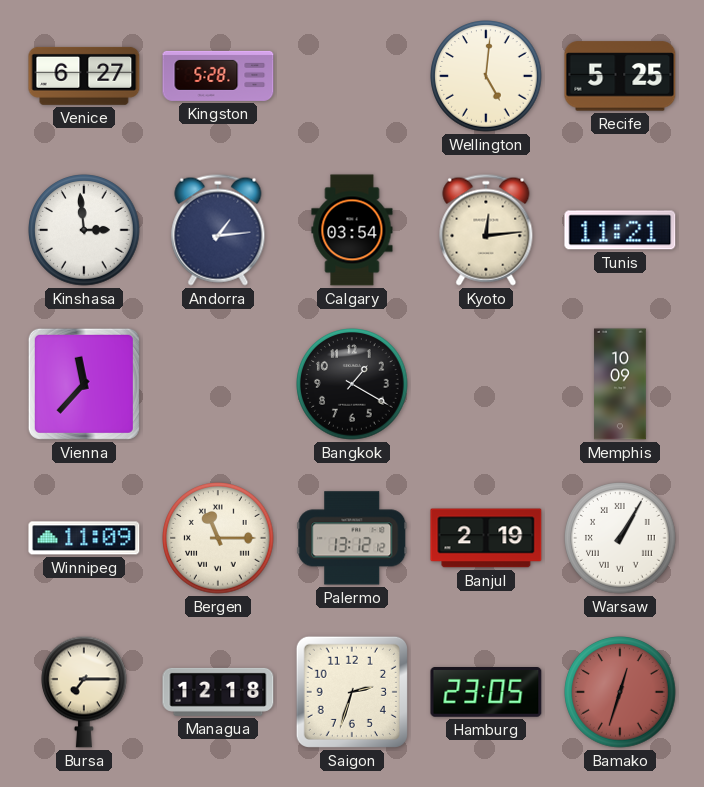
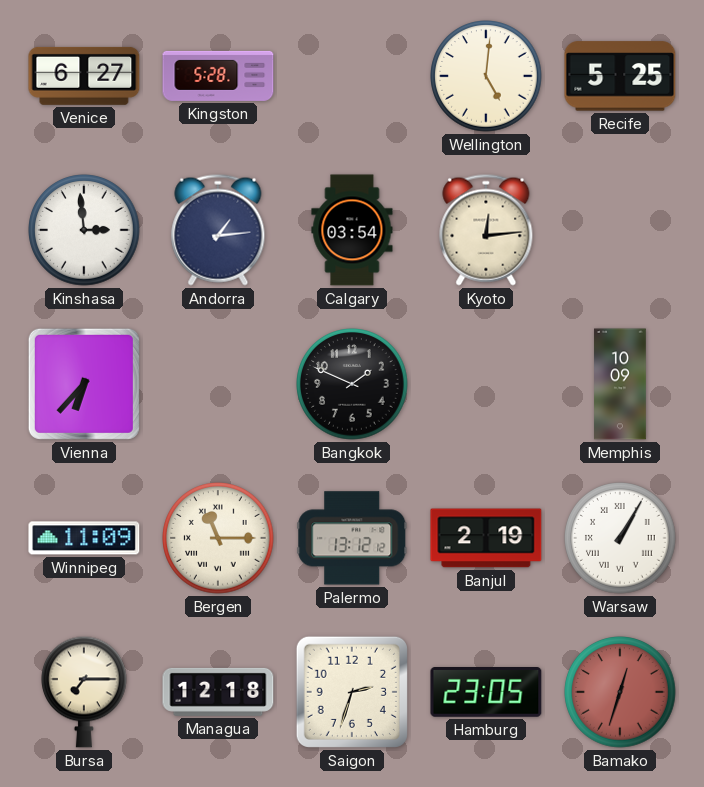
Tunis: 11:21 -> none (620, 230)
Vienna: 11:37 -> 6:37 (84, 384)
Bangkok: 1:20 -> 1:49 (352, 384)
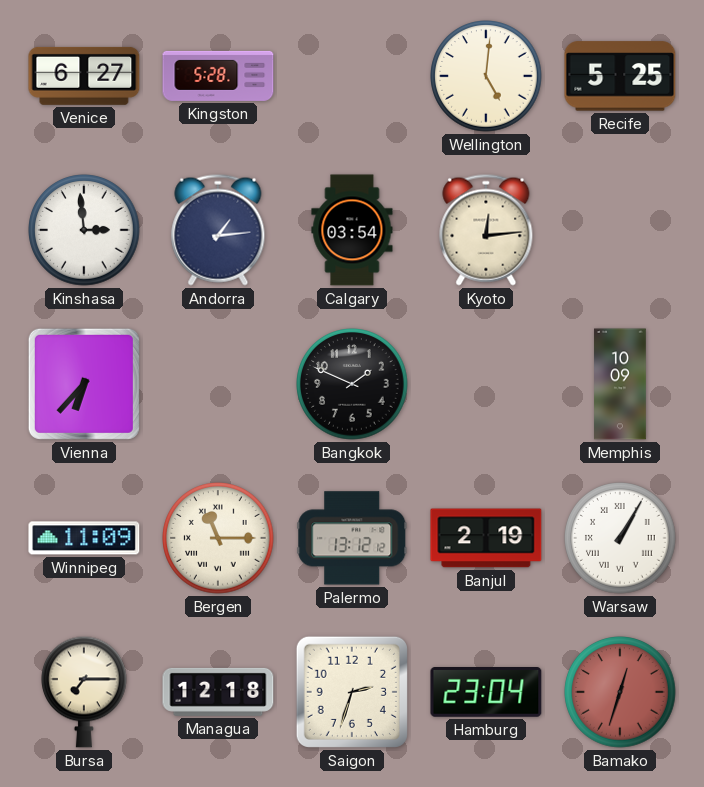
Hamburg: 23:05 -> 23:04 (486, 692)
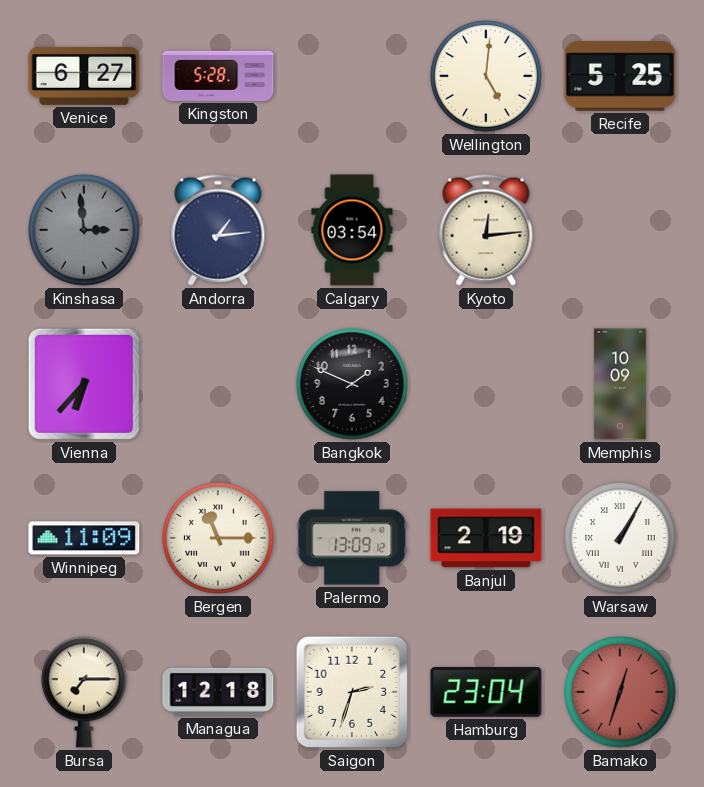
Kinshasa dial: white -> grey (84, 230)
Palermo: 13:12 -> 13:09 (352, 538)
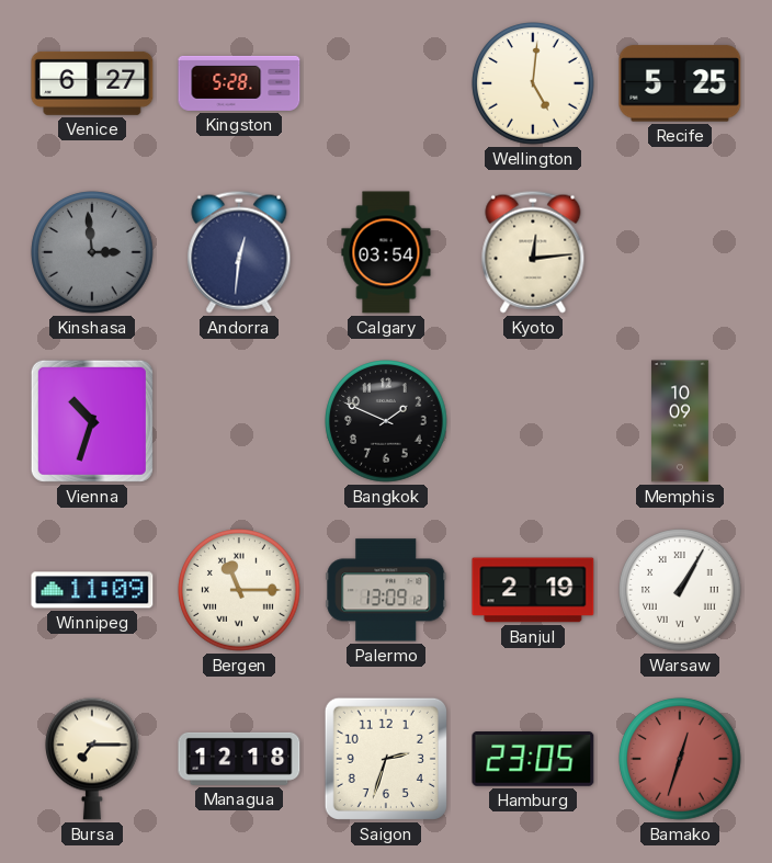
Andorra: 1:14 -> 12:31 (239, 252)
Vienna: 6:37 -> 10:33 (92, 421)
Hamburg: 23:04 -> 23:05 (533, 759)
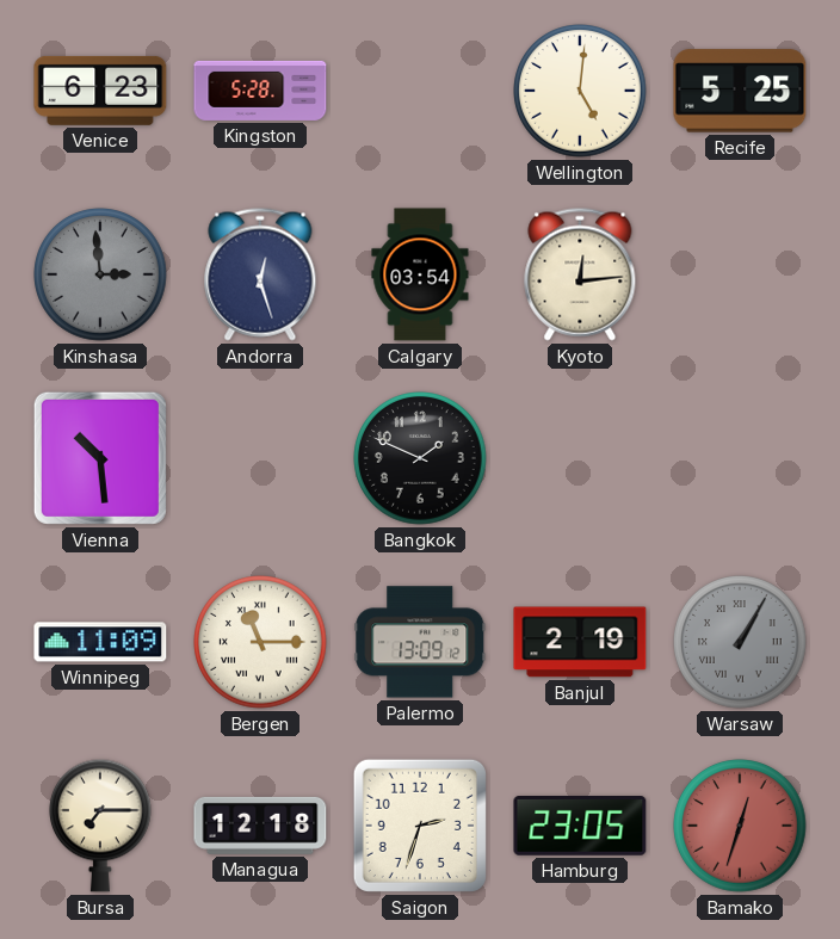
Venice: 6:27 -> 6:23 (100, 91)
Andorra: 12:31 -> 12:27 (260, 274)
Vienna: 10:33 -> 10:29 (100, 458)
Memphis: 10:09 -> none (680, 421)
Warsaw dial: white -> grey (740, 642)
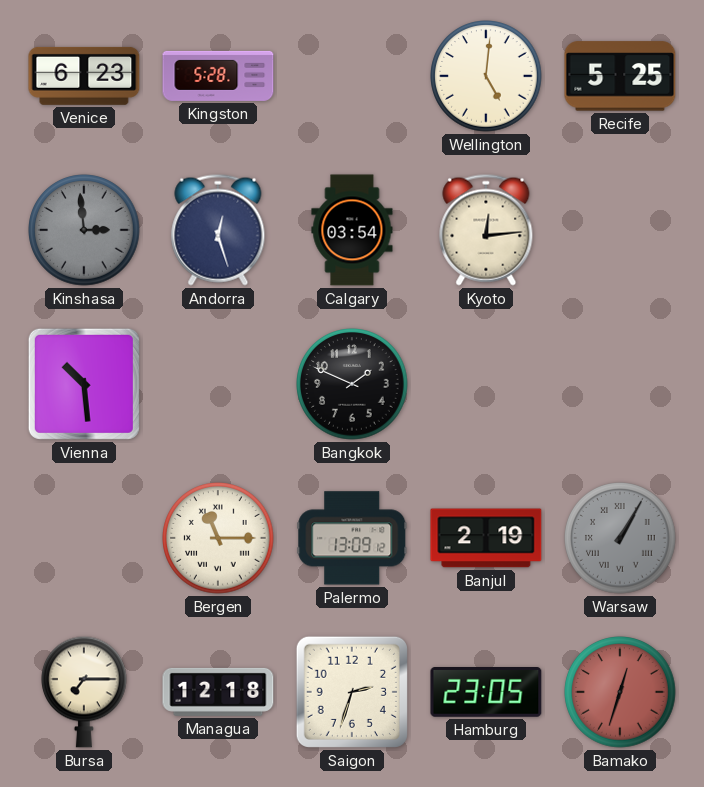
Winnipeg: 11:09 -> none (100, 642)
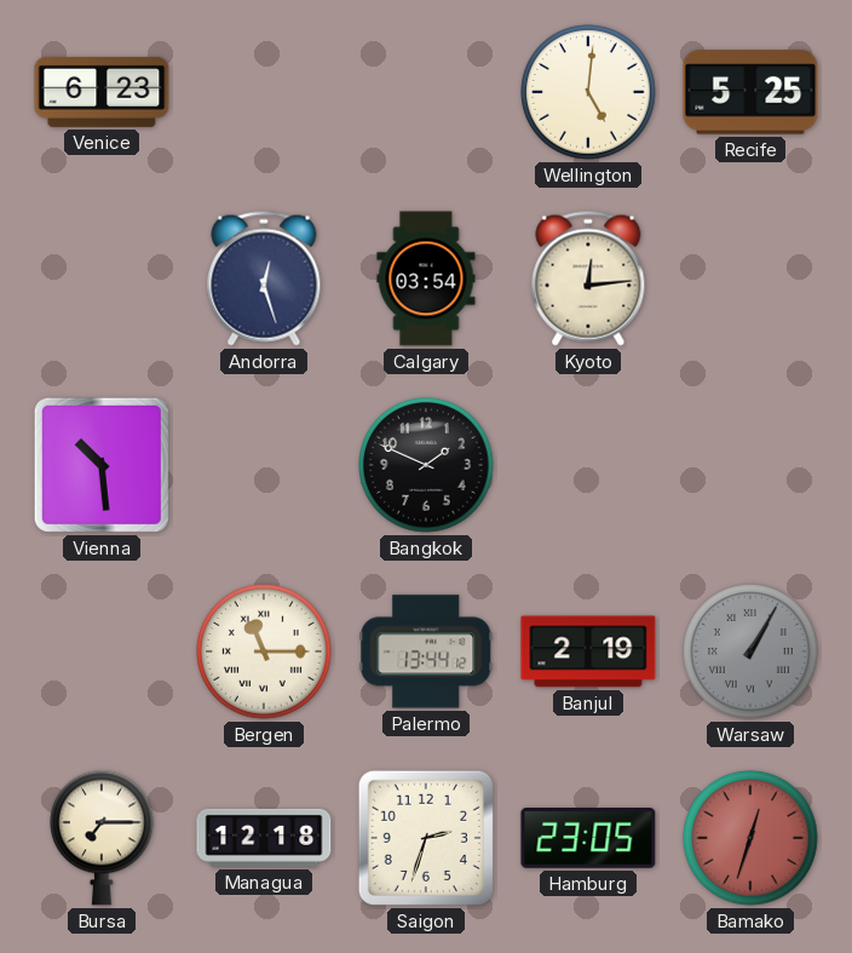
Kingston: 5:28 -> none (218, 76)
Kinshasa: 2:59 -> none (84, 230)
Palermo: 13:09 -> 13:44 (426, 651)
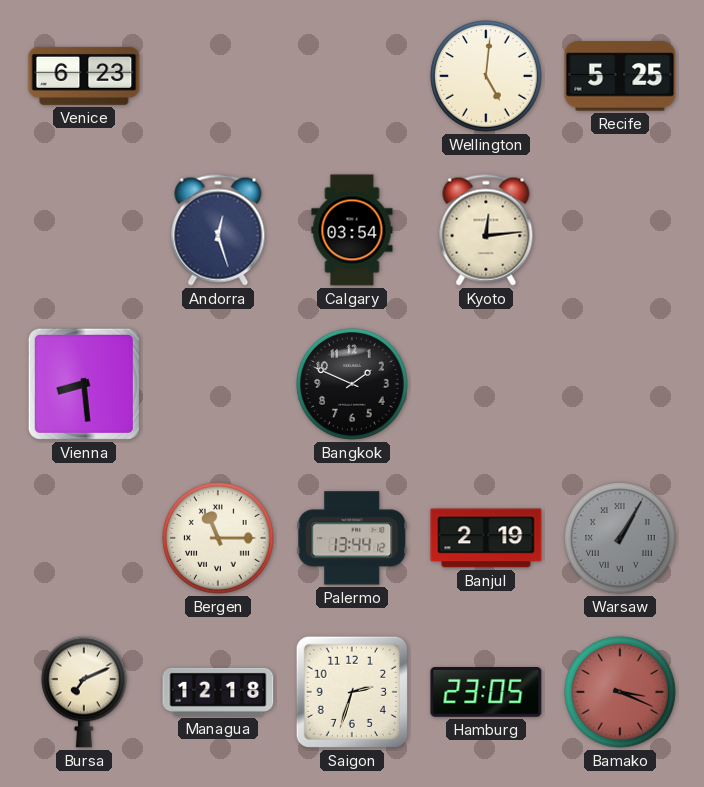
Vienna: 10:29 -> 8:29 (84, 384)
Bursa: 7:15 -> 7:11 (85, 692)
Bamako: 12:33 -> 3:19 (620, 692)
